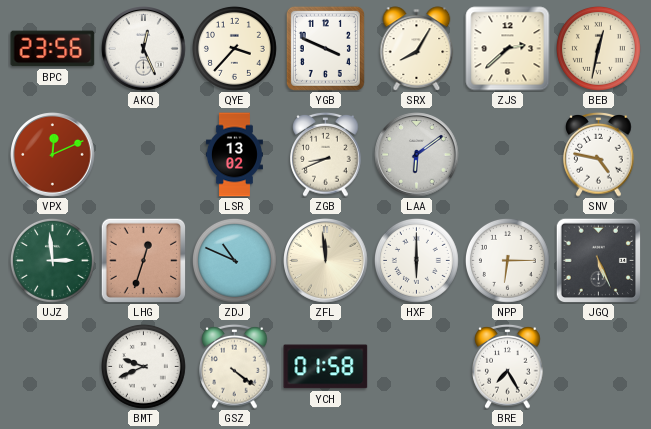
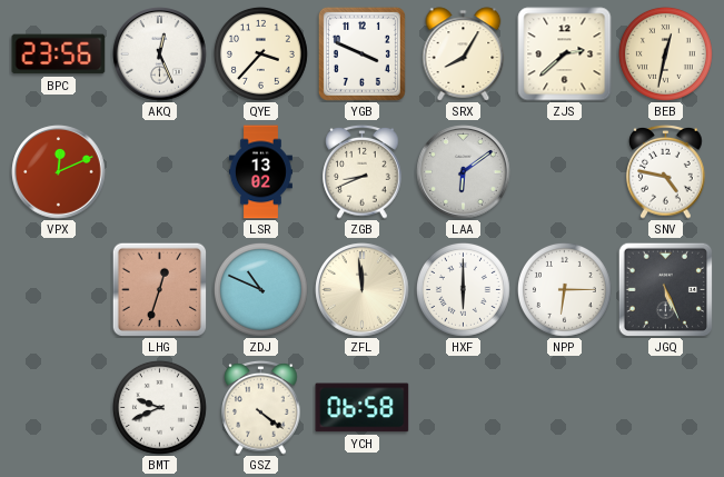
UJZ: 2:59 -> none (52, 260)
YCH: 01:58 -> 06:58 (363, 408)
BRE: 7:25 -> none (508, 367)
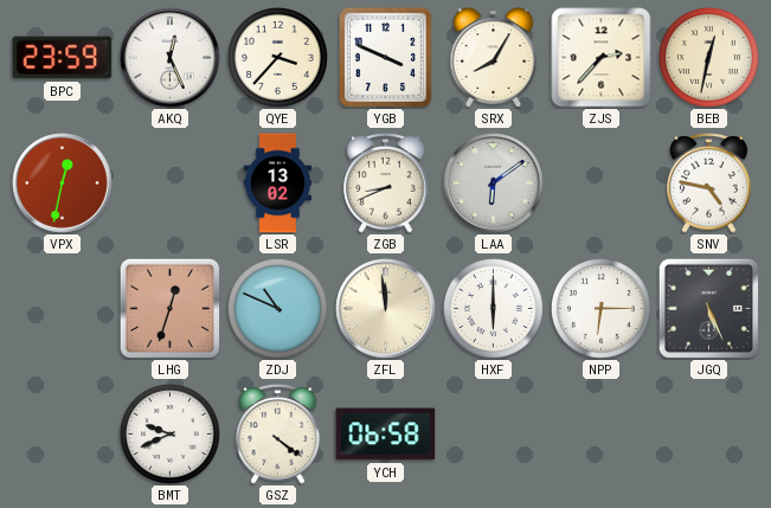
BPC: 23:56 -> 23:59 (63, 58)
ZJS: 2:38 -> 2:37 (602, 58)
VPX: 12:11 -> 12:32 (63, 184)
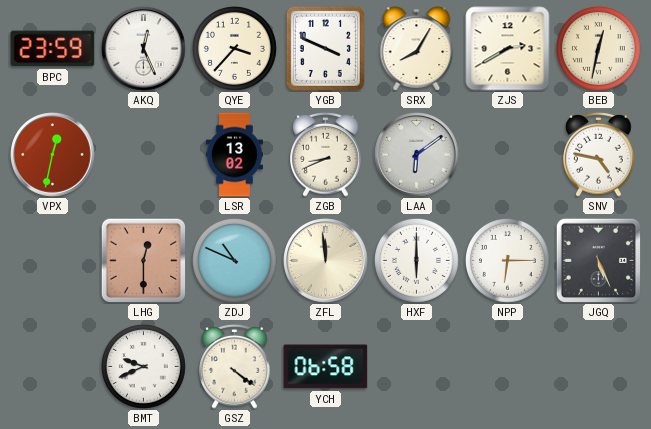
ZJS: 2:37 -> 2:40 (508, 49)
LHG: 12:33 -> 12:30 (143, 260)
